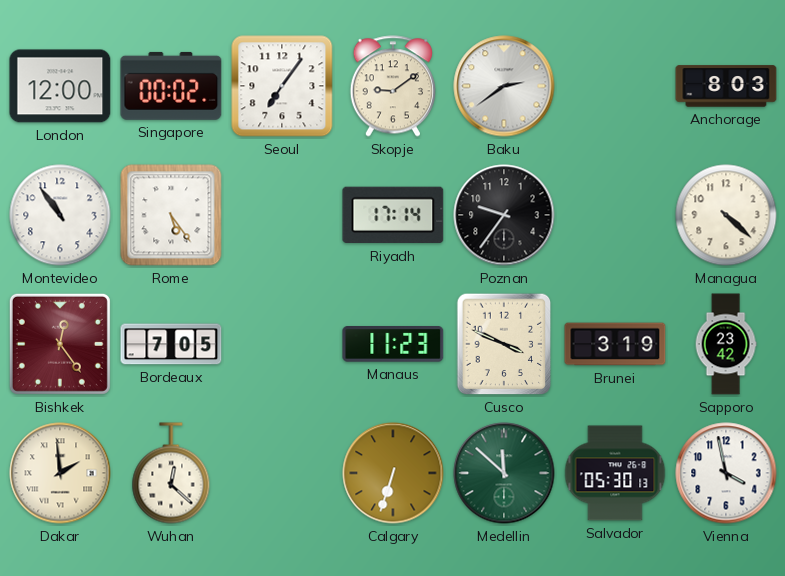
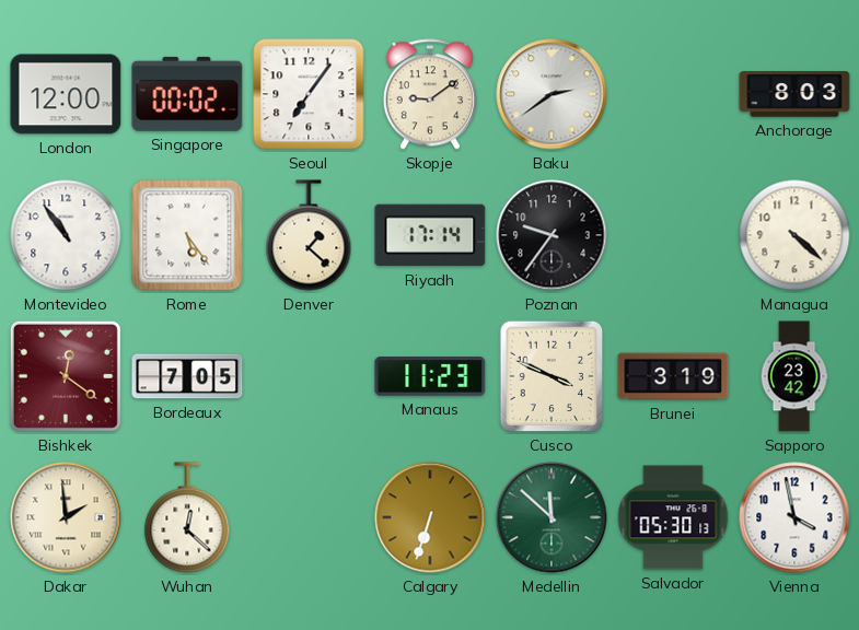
Denver: none -> 1:22 (309, 235)
Bishkek: 12:24 -> 12:21 (66, 376)
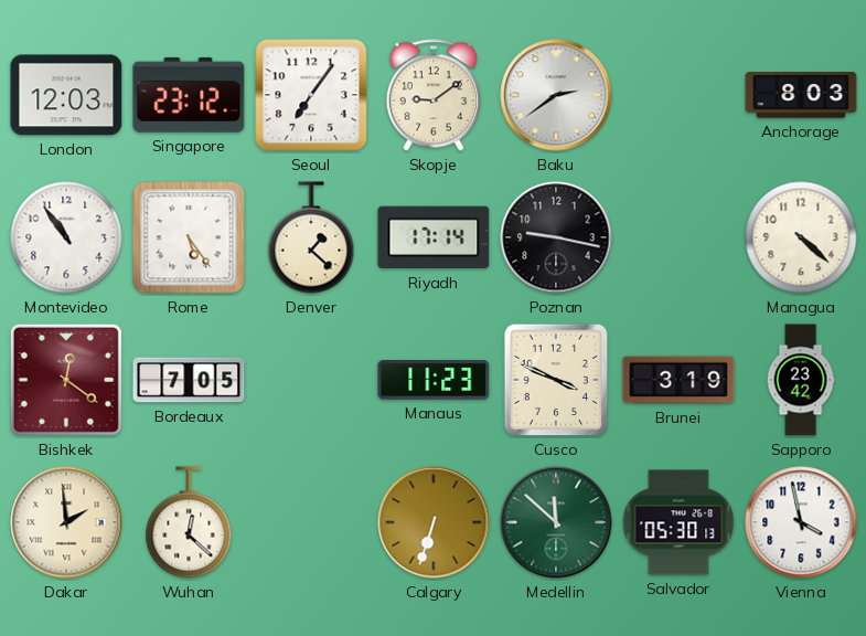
London: 12:00 -> 12:03 (66, 95)
Singapore: 00:02 -> 23:12 (189, 95)
Poznan: 9:36 -> 9:17 (556, 237)
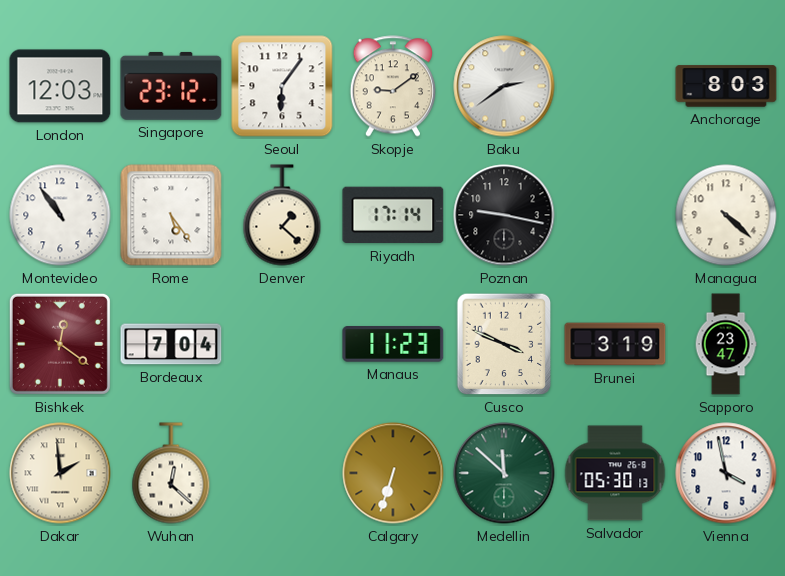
Seoul: 7:06 -> 6:06 (282, 86)
Bordeaux: 7:05 -> 7:04 (171, 344)
Sapporo: 23:42 -> 23:47 (726, 344)
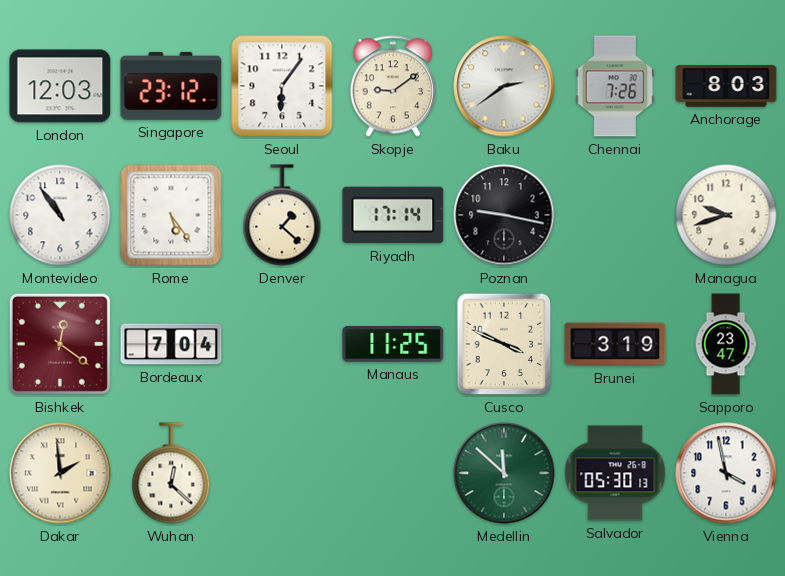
Chennai: none -> 7:26 (615, 86)
Managua: 4:22 -> 9:42 (726, 215)
Manaus: 11:23 -> 11:25 (393, 345)
Calgary: 6:33 -> none (393, 473)
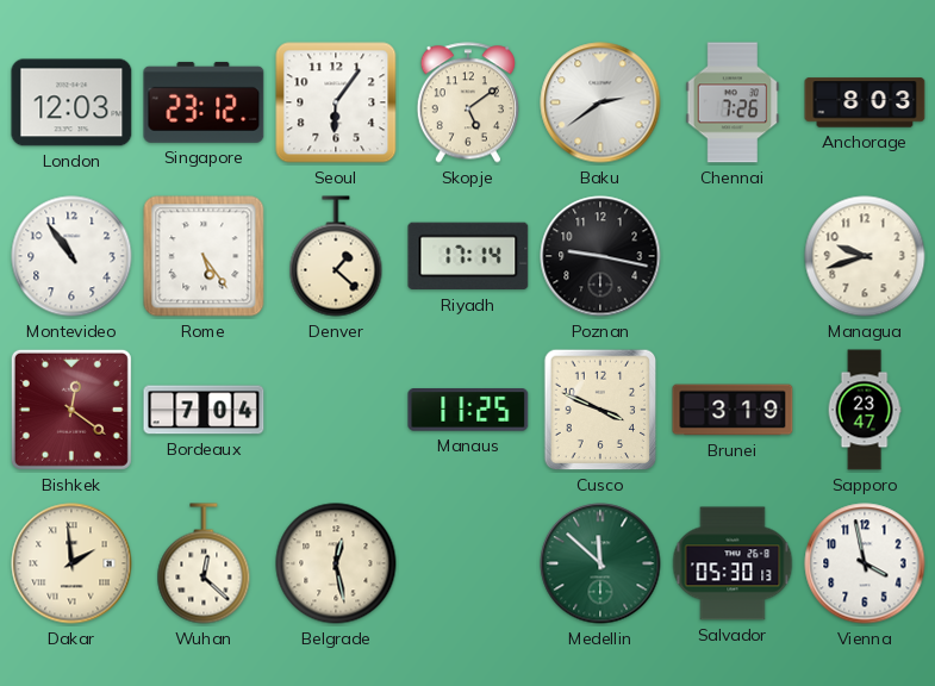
Skopje: 9:09 -> 5:09 (467, 102)
Belgrade: none -> 12:28 (336, 563)
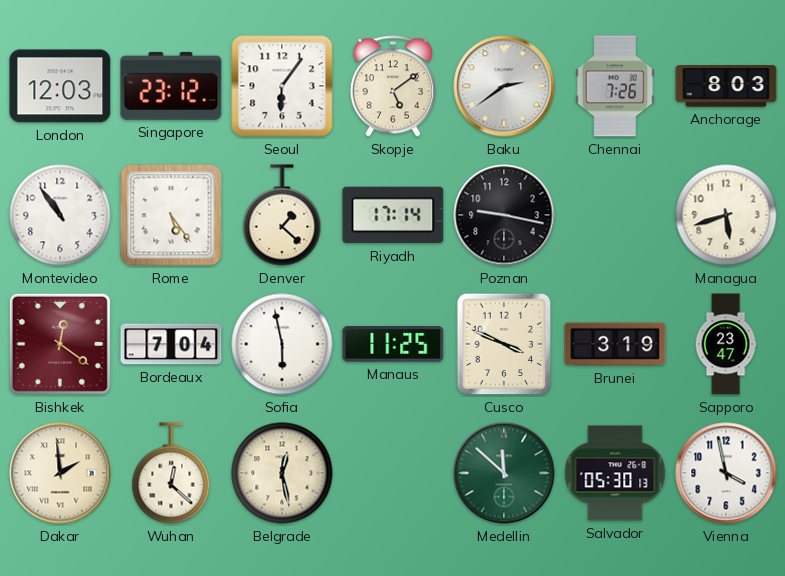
Managua: 9:42 -> 5:42 (726, 215)
Sofia: none -> 5:58 (282, 344)
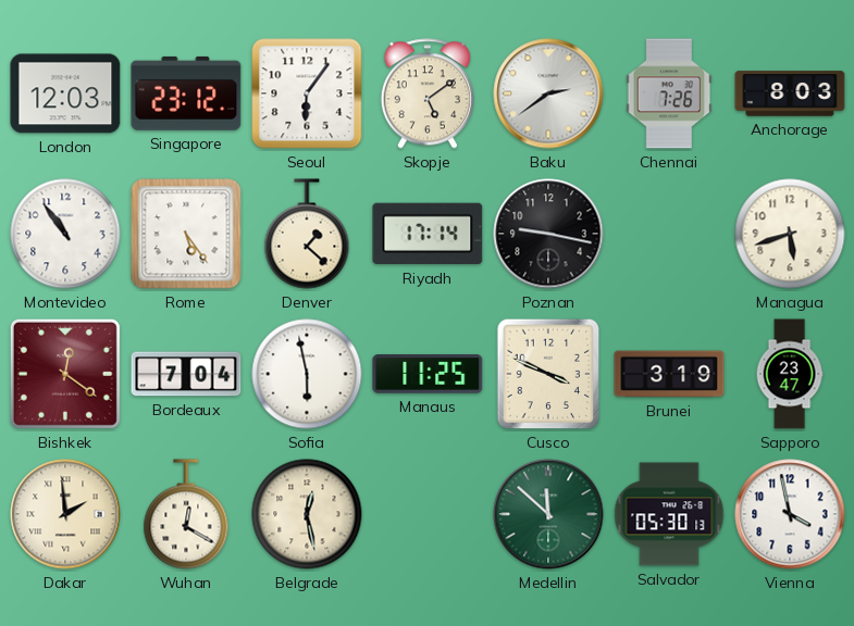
Wuhan: 12:22 -> 12:20 (186, 514)
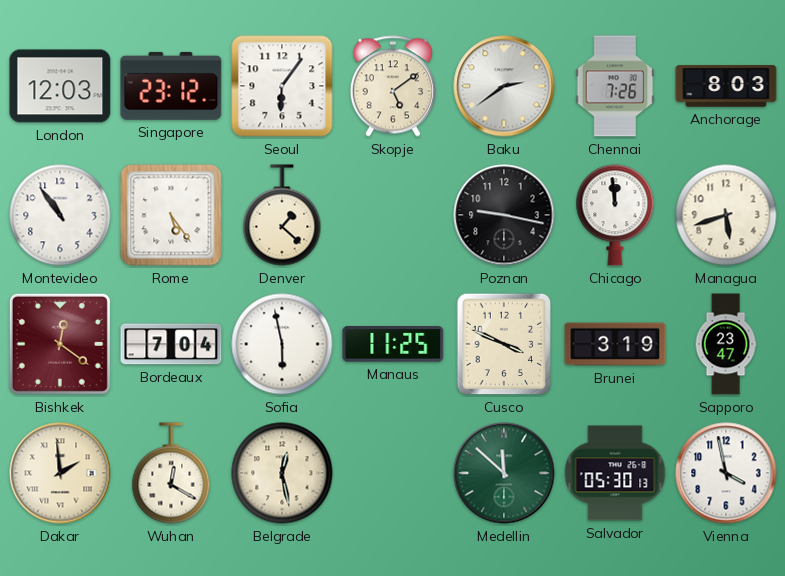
Riyadh: 17:14 -> none (428, 234)
Chicago: none -> 11:59 (615, 215)
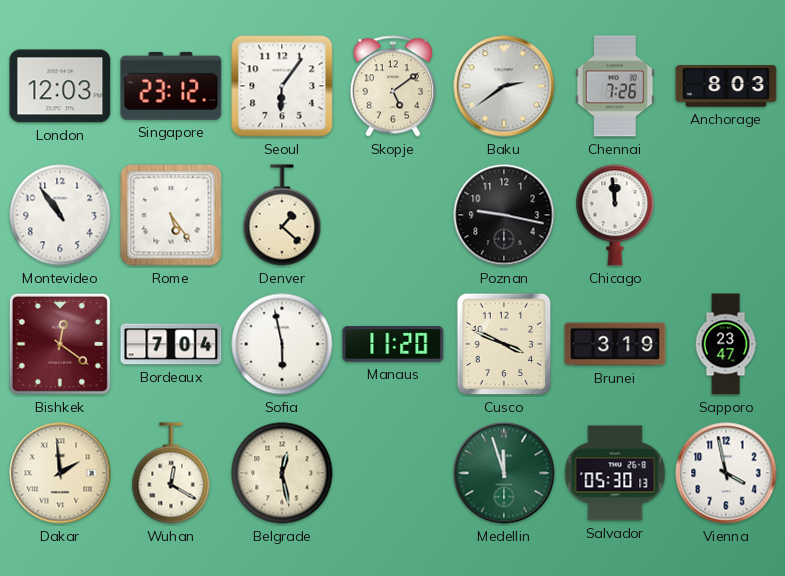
Managua: 5:42 -> none (726, 215)
Manaus: 11:25 -> 11:20 (393, 345)
Medellin: 11:52 -> 11:57 (504, 473)
